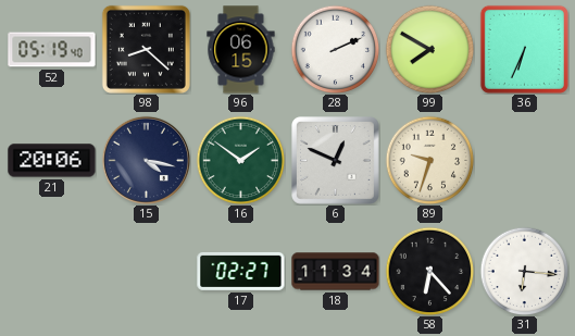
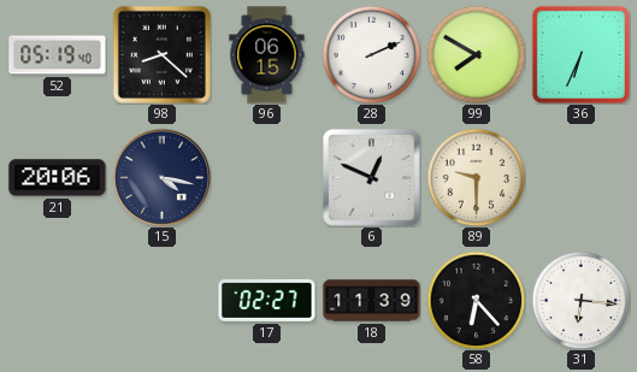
16: 1:51 -> none (240, 160)
89: 9:33 -> 9:30 (476, 177)
18: 11:34 -> 11:39 (372, 301)
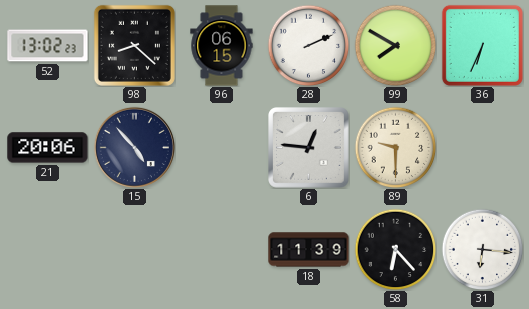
52: 05:19 -> 13:02 (48, 46)
15: 4:17 -> 4:53 (134, 147)
6: 12:49 -> 12:46 (309, 148)
17: 02:27 -> none (267, 300)
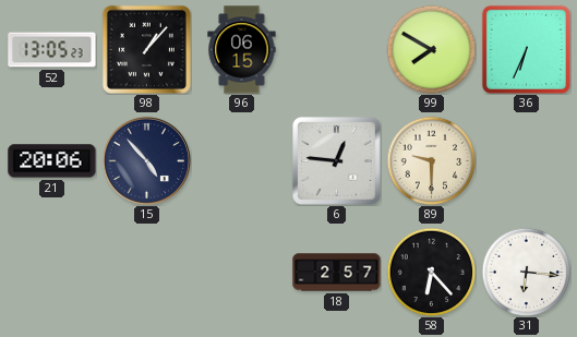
52: 13:02 -> 13:05 (52, 50)
98: 8:22 -> 1:07 (146, 49)
28: 2:11 -> none (308, 45)
18: 11:39 -> 2:57 (337, 273)
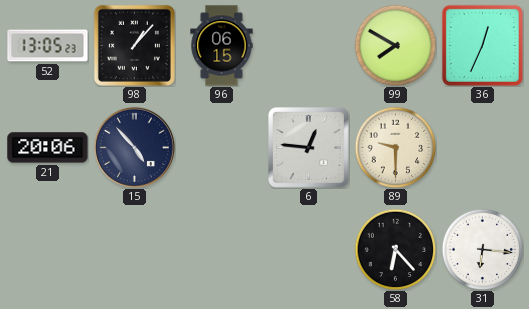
36: 6:34 -> 12:34 (482, 45)
18: 2:57 -> none (337, 273)
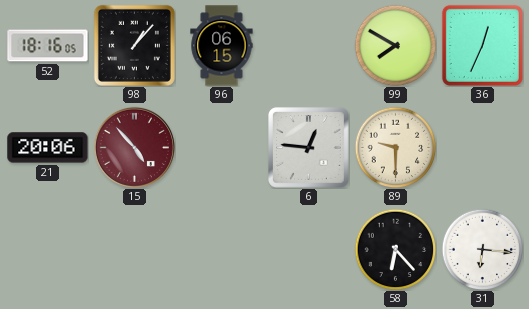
52: 13:05 -> 18:16 (48, 46)
15 dial: navy -> burgundy (134, 147)
